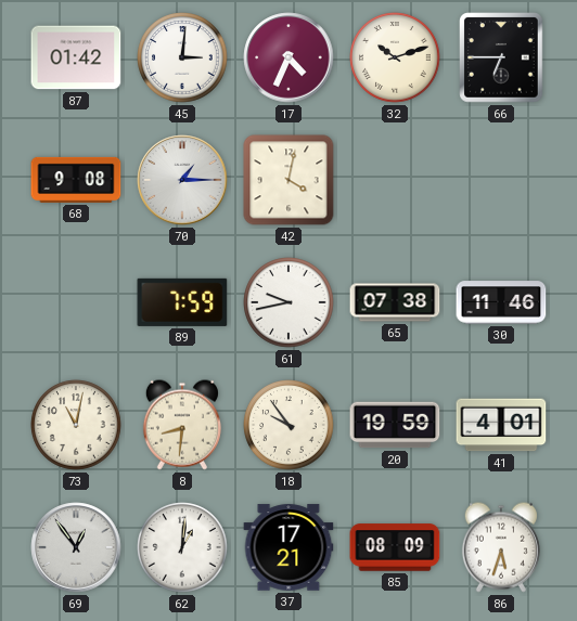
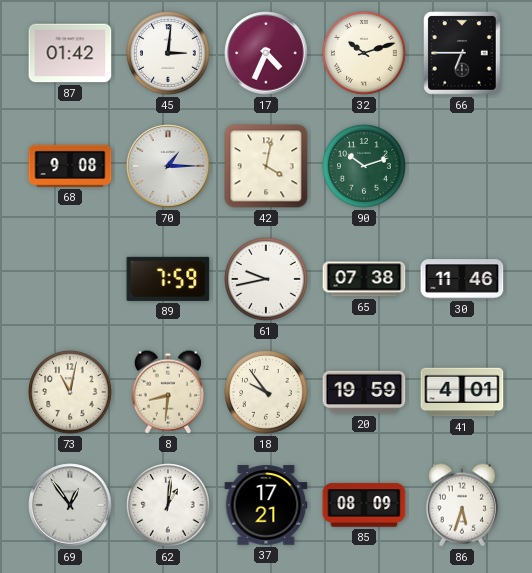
90: none -> 10:12 (364, 166)
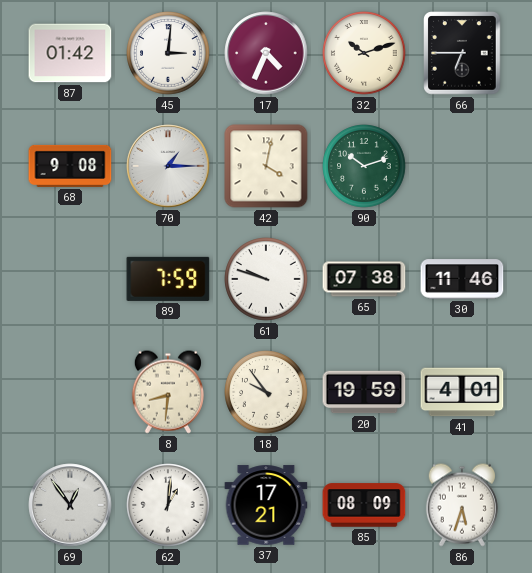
61: 9:43 -> 9:48 (266, 279)
73: 11:02 -> none (70, 392)
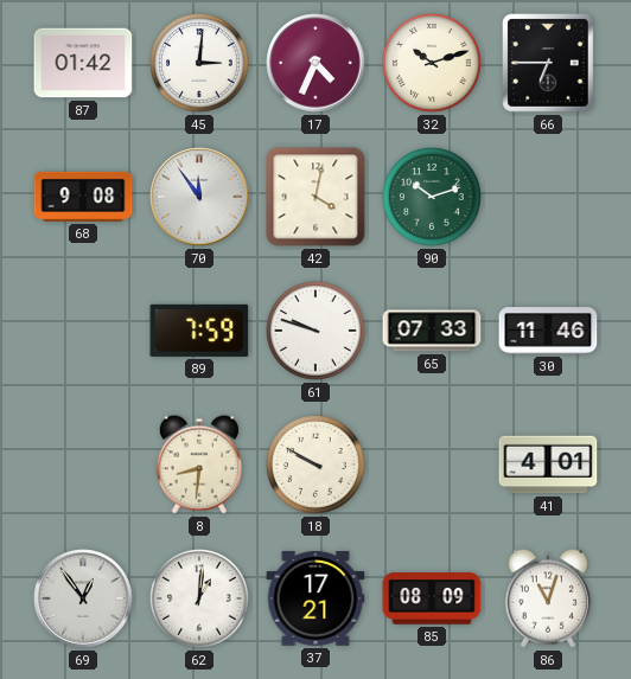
70: 1:15 -> 11:54 (199, 197)
65: 07:38 -> 07:33 (432, 331)
18: 9:54 -> 9:50 (315, 465)
20: 19:59 -> none (364, 392)
86: 5:33 -> 11:03 (548, 598)
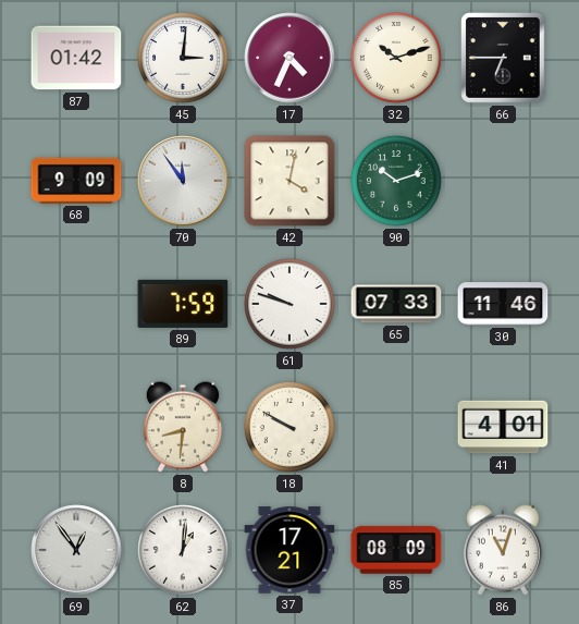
68: 9:08 -> 9:09 (76, 181)
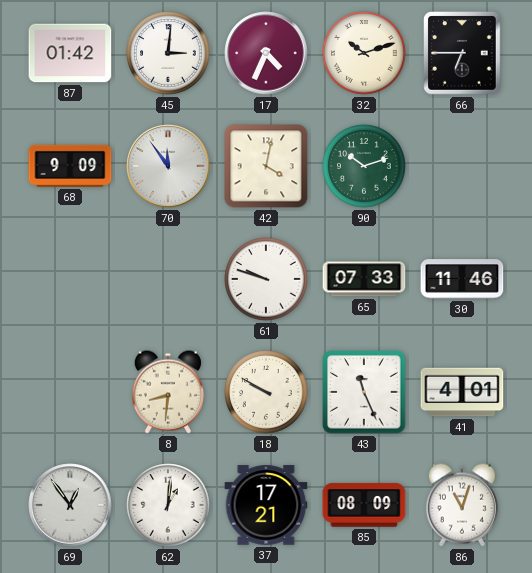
89: 7:59 -> none (183, 304)
43: none -> 11:26 (364, 392)
